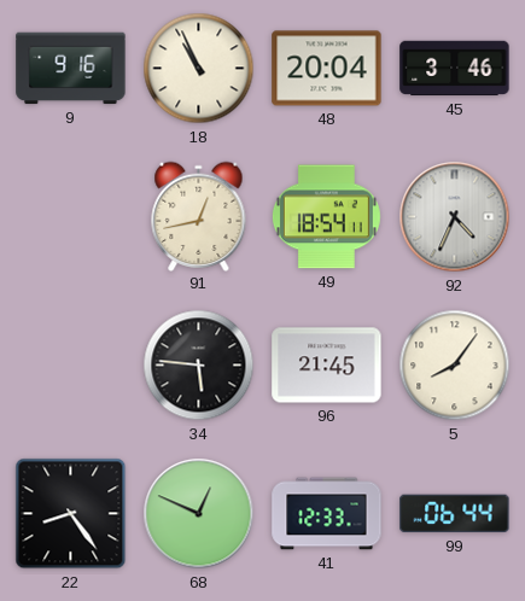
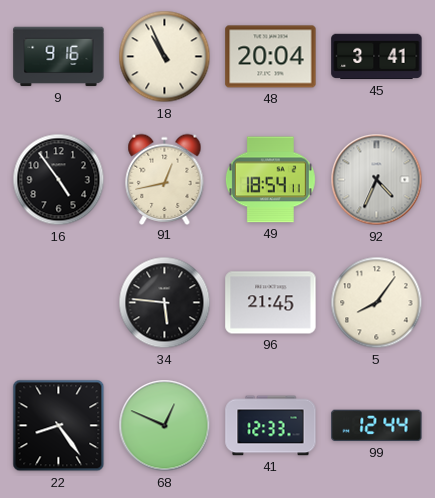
45: 3:46 -> 3:41 (377, 57)
16: none -> 4:54 (59, 180)
99: 06:44 -> 12:44 (377, 426)
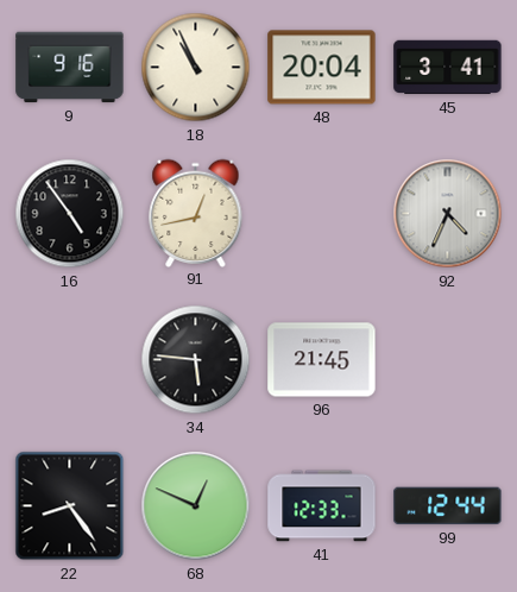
49: 18:54 -> none (270, 180)
5: 8:06 -> none (377, 303)
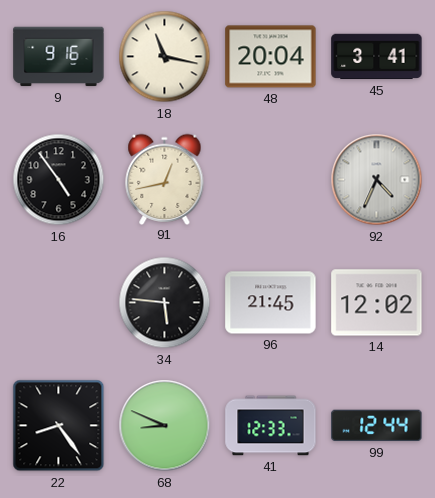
18: 10:56 -> 11:17 (165, 57)
14: none -> 12:02 (377, 303)
68: 12:49 -> 8:49 (165, 426)
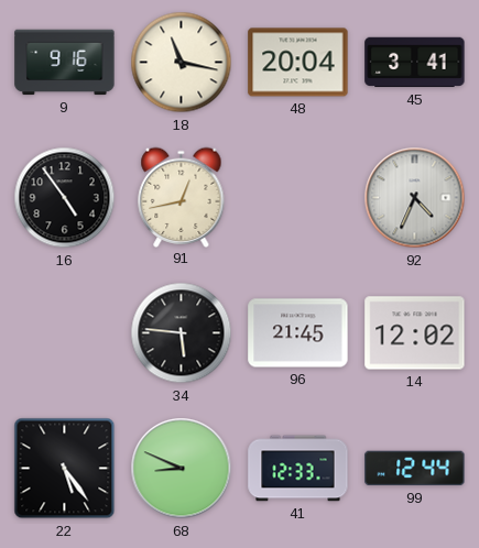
22: 8:24 -> 5:24 (65, 469)
